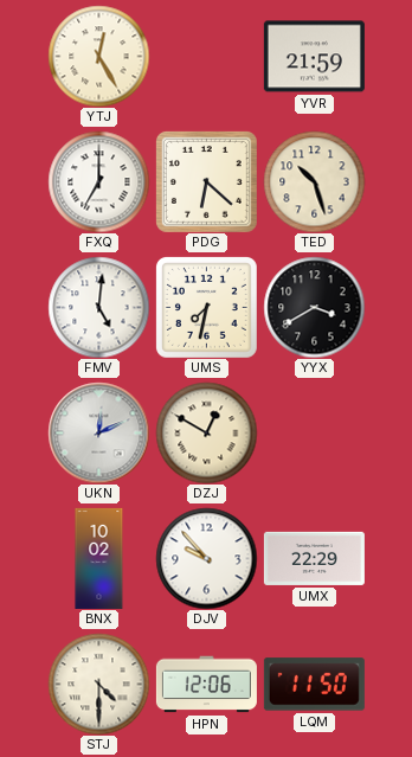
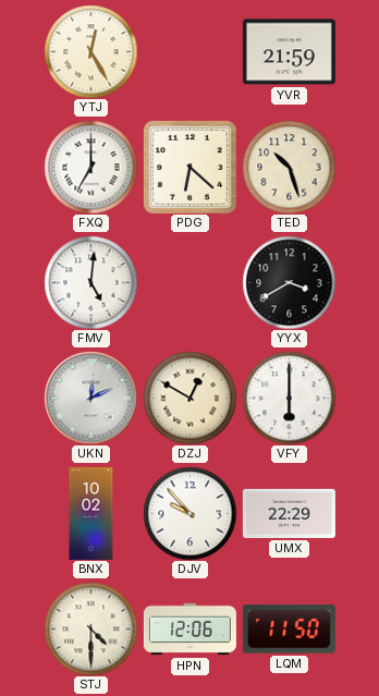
UMS: 7:32 -> none (206, 307)
VFY: none -> 6:00 (289, 398)
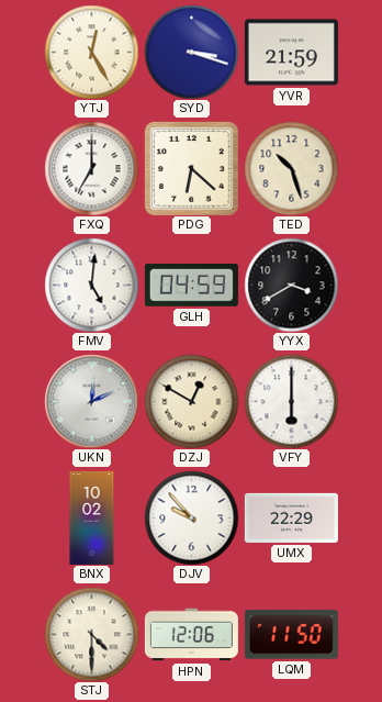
SYD: none -> 3:18 (191, 52)
GLH: none -> 04:59 (191, 286)
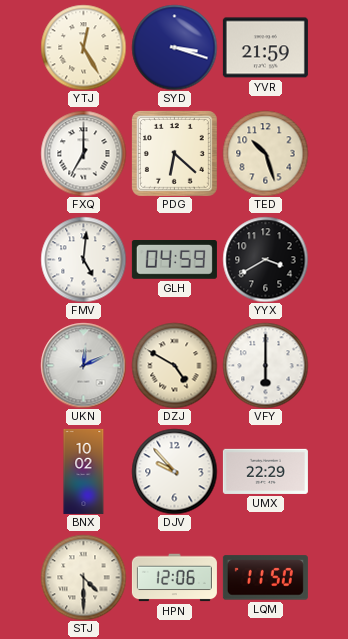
DZJ: 12:50 -> 4:50 (174, 365)
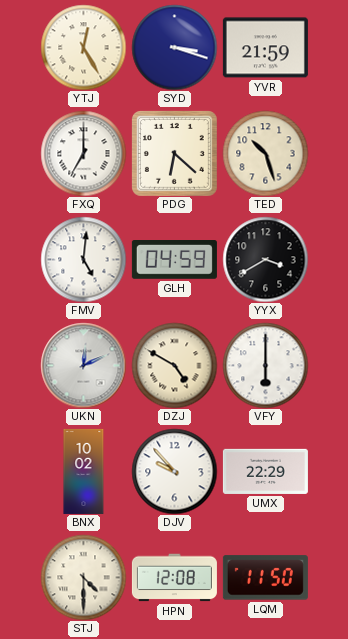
HPN: 12:06 -> 12:08 (174, 578)
